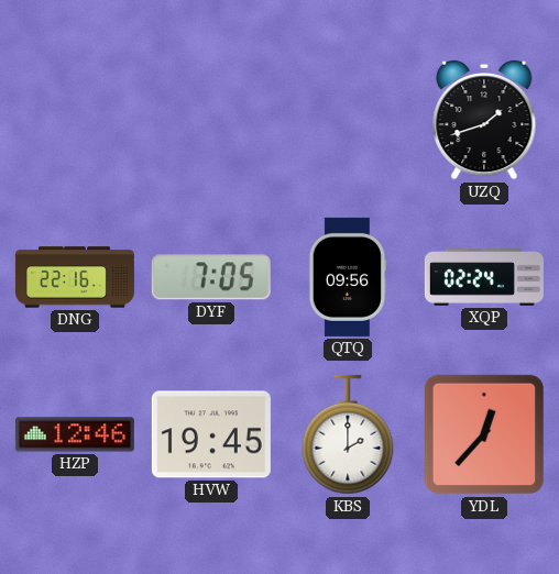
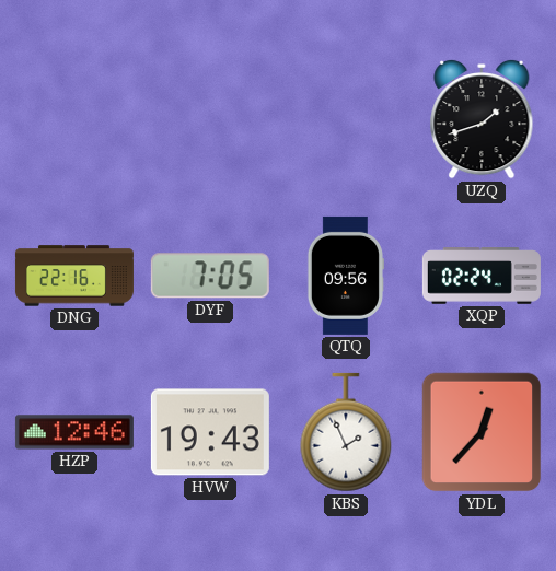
HVW: 19:45 -> 19:43 (210, 432)
KBS: 2:00 -> 1:56 (346, 432)
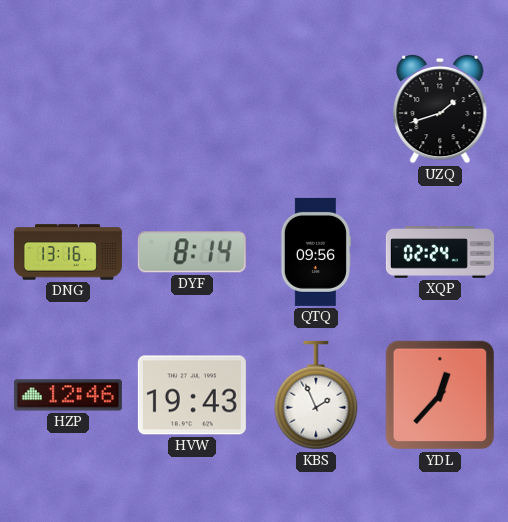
DNG: 22:16 -> 13:16 (68, 252)
DYF: 7:05 -> 8:14 (192, 252)
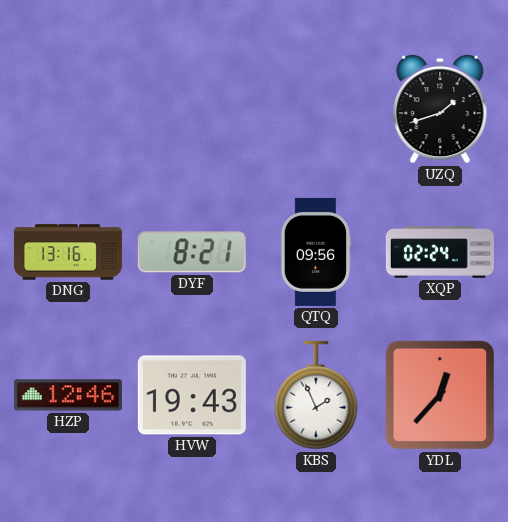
DYF: 8:14 -> 8:21 (192, 252)
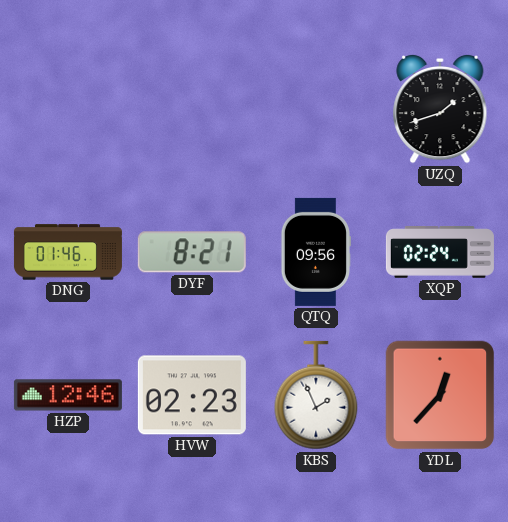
DNG: 13:16 -> 01:46 (68, 252)
HVW: 19:43 -> 02:23 (192, 395)
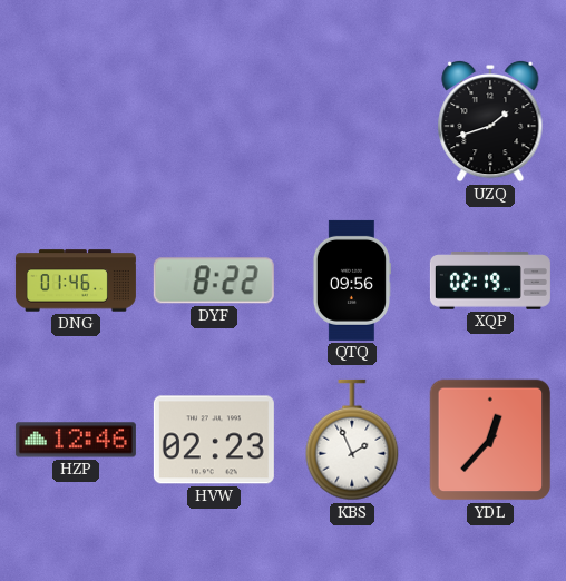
DYF: 8:21 -> 8:22 (214, 280)
XQP: 02:24 -> 02:19 (490, 280)
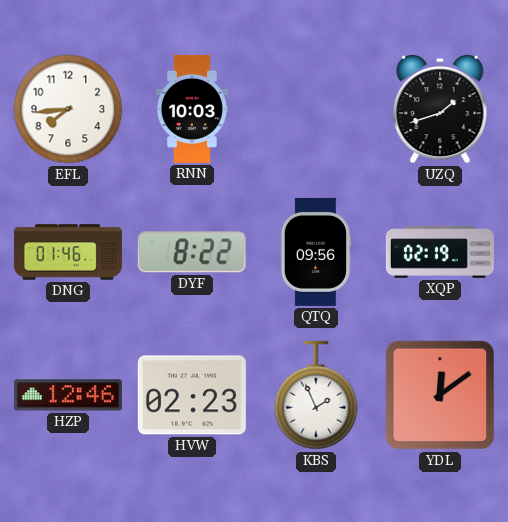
EFL: none -> 7:44 (68, 109)
RNN: none -> 10:03 (192, 109)
YDL: 12:37 -> 12:09 (440, 395)
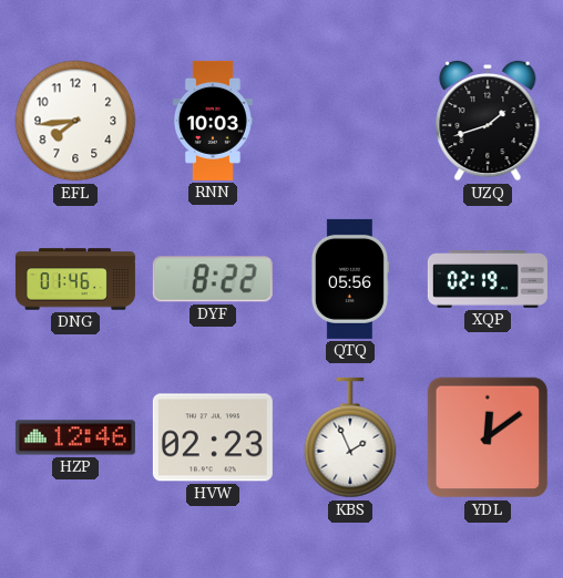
QTQ: 09:56 -> 05:56 (349, 279)
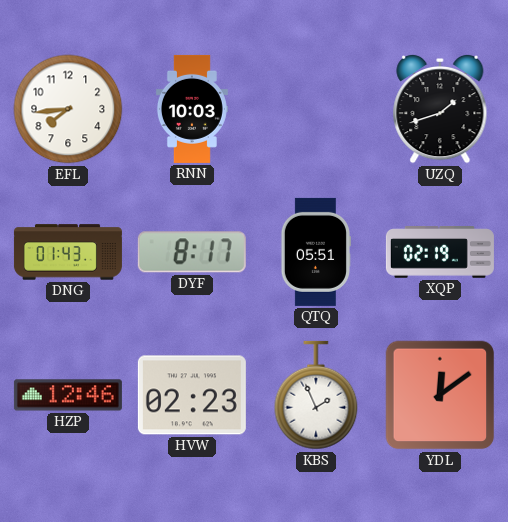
DNG: 01:46 -> 01:43 (68, 252)
DYF: 8:22 -> 8:17 (192, 252)
QTQ: 05:56 -> 05:51 (315, 252)
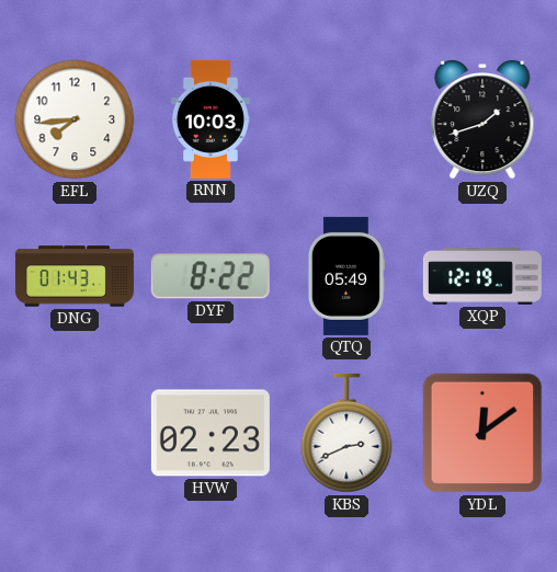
DYF: 8:17 -> 8:22 (211, 276)
QTQ: 05:51 -> 05:49 (345, 276)
XQP: 02:19 -> 12:19 (482, 276)
HZP: 12:46 -> none (68, 395)
KBS: 1:56 -> 2:41 (346, 433)
